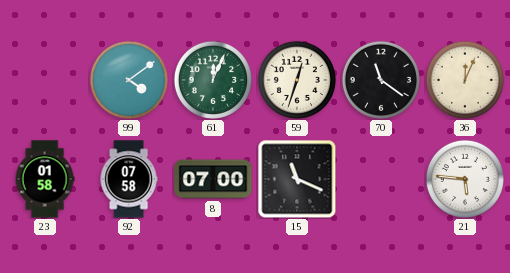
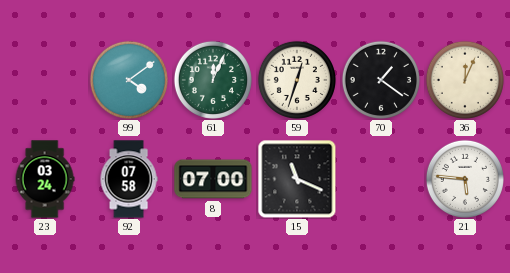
70: 11:21 -> 1:21 (381, 80)
23: 01:58 -> 03:24 (45, 179)
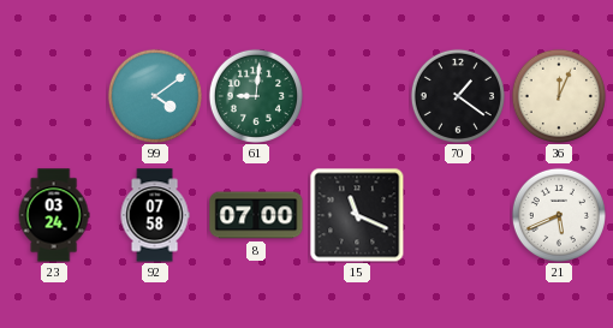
61: 12:04 -> 9:01 (256, 96)
59: 12:33 -> none (297, 80)
21: 5:46 -> 5:41 (559, 215)
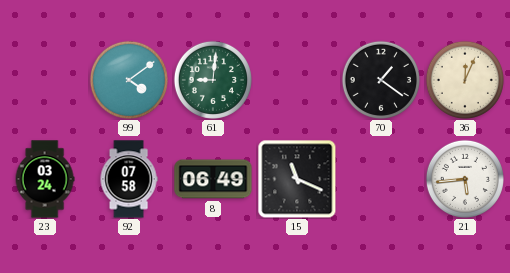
8: 07:00 -> 06:49 (213, 179)
21: 5:41 -> 5:44 (465, 179)
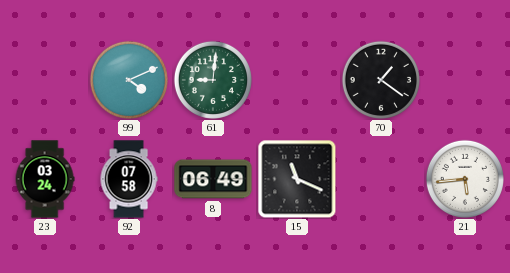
99: 4:09 -> 4:11 (129, 80)
36: 12:04 -> none (465, 80)
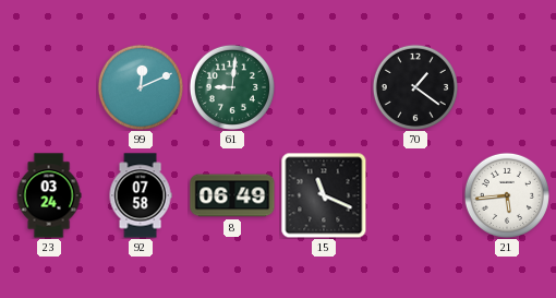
99: 4:11 -> 12:11 (141, 87)
